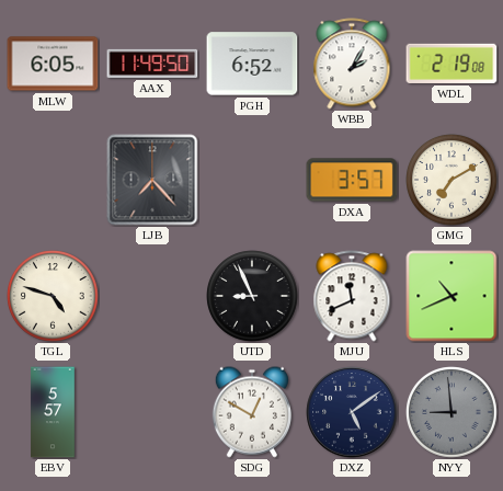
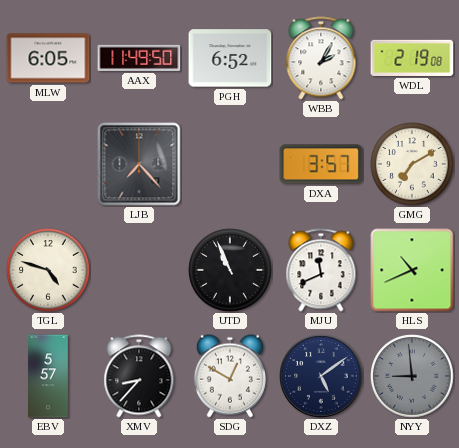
UTD: 8:56 -> 10:56 (230, 270)
XMV: none -> 8:37 (139, 376)
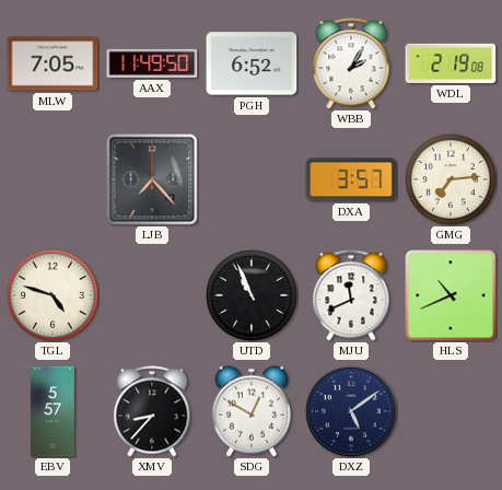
MLW: 6:05 -> 7:05 (52, 63)
GMG: 7:10 -> 7:14 (451, 179)
NYY: 8:59 -> none (412, 376)
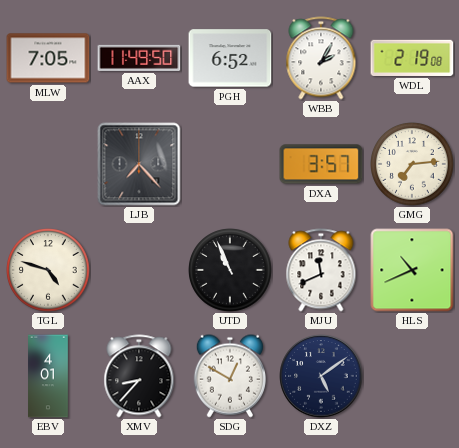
EBV: 5:57 -> 4:01 (48, 376)
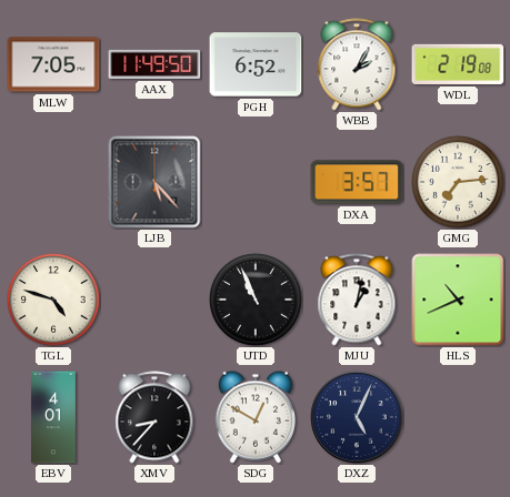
LJB: 7:23 -> 5:23 (154, 182)
MJU: 11:41 -> 1:02 (357, 300)
DXZ: 5:09 -> 5:04 (357, 417)
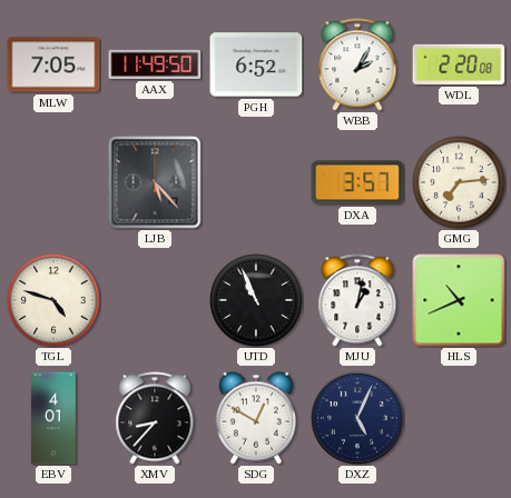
WDL: 2:19 -> 2:20 (459, 64)
